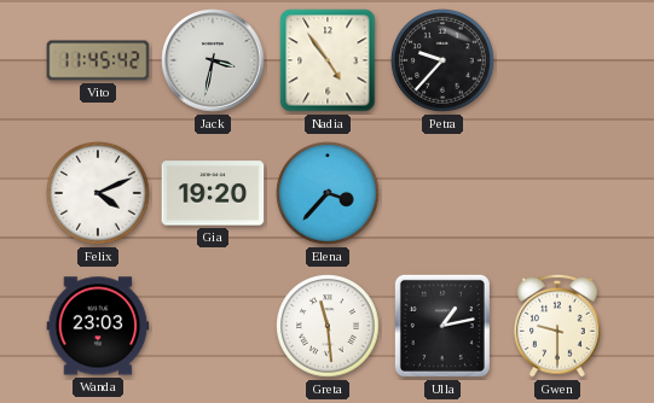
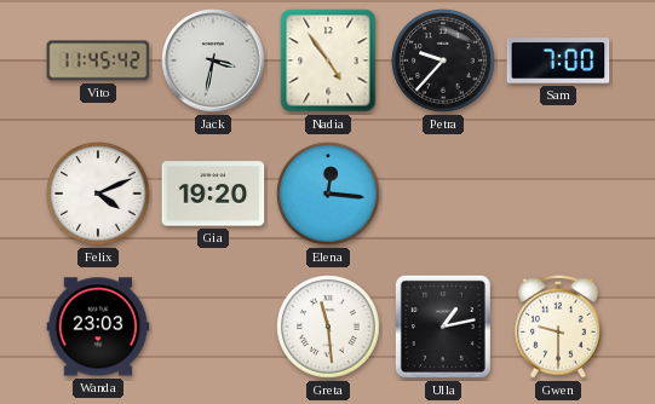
Sam: none -> 7:00 (558, 60)
Elena: 3:37 -> 12:16 (328, 194)
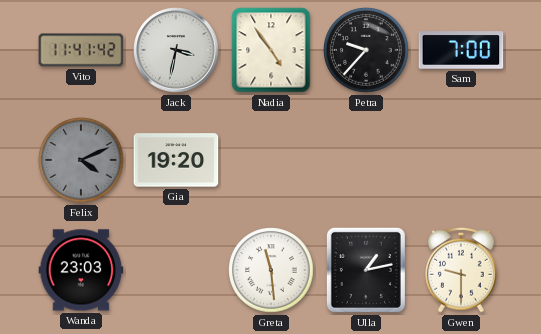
Vito: 11:45 -> 11:41 (81, 50)
Felix dial: white -> grey (81, 160)
Elena: 12:16 -> none (328, 194)
